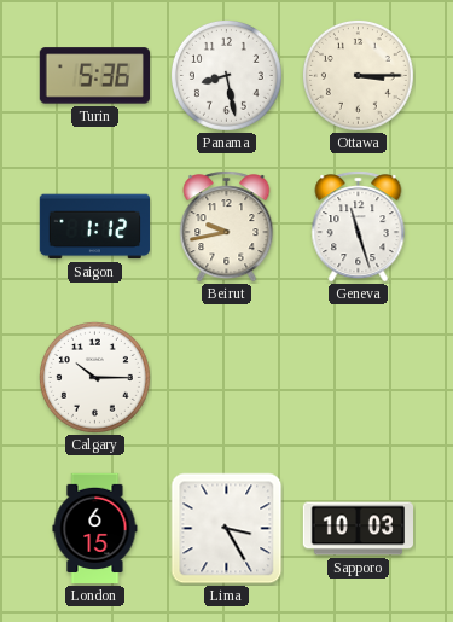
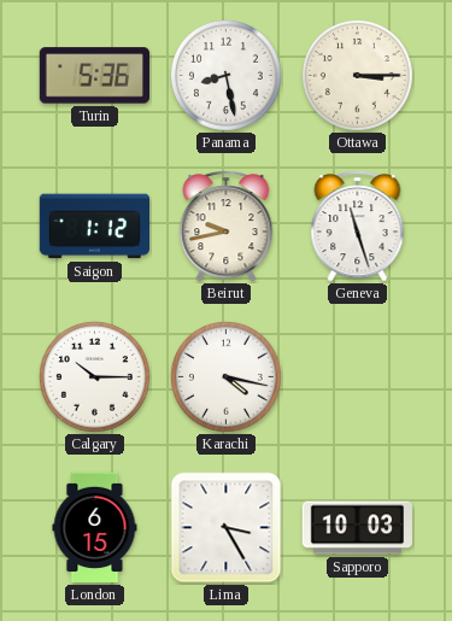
Karachi: none -> 4:17 (225, 376)
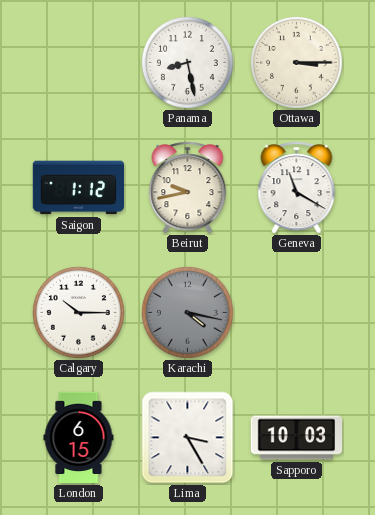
Turin: 5:36 -> none (94, 76)
Geneva: 11:27 -> 11:20 (297, 188)
Karachi dial: white -> grey (187, 312)
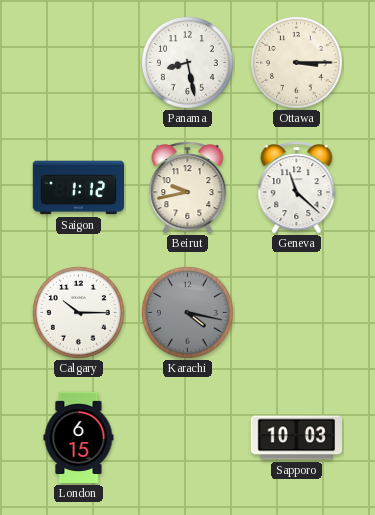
Geneva: 11:20 -> 11:22 (297, 188)
Lima: 3:25 -> none (188, 438)
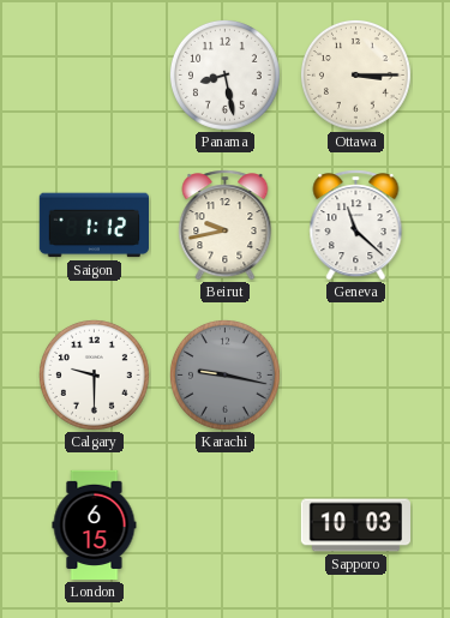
Calgary: 10:15 -> 9:30 (94, 374)
Karachi: 4:17 -> 9:17 (224, 374)
